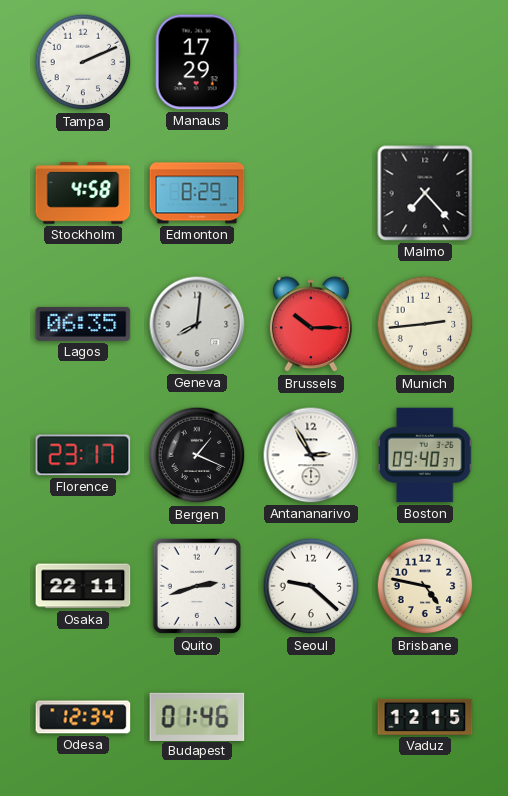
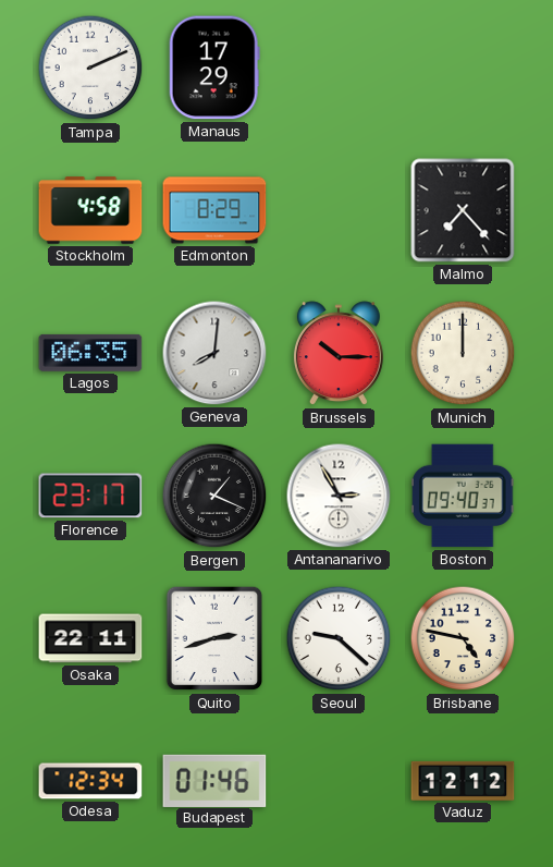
Munich: 2:44 -> 12:00 (463, 353)
Vaduz: 12:15 -> 12:12 (463, 781)
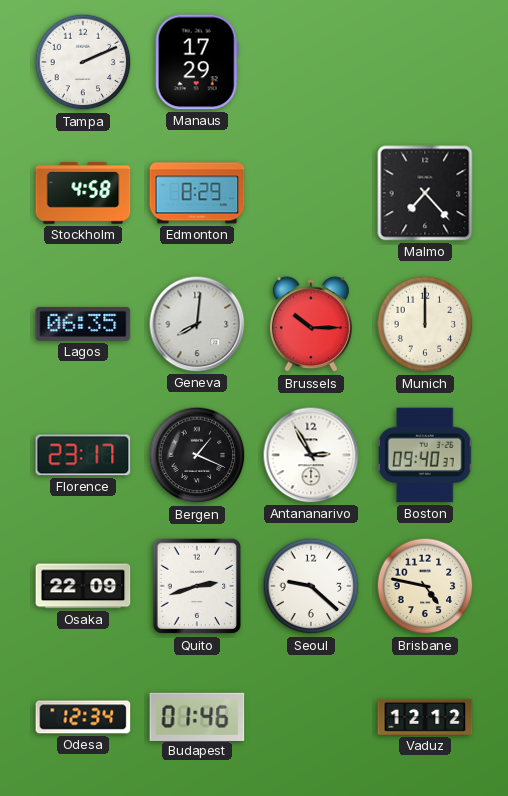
Osaka: 22:11 -> 22:09 (83, 586)
